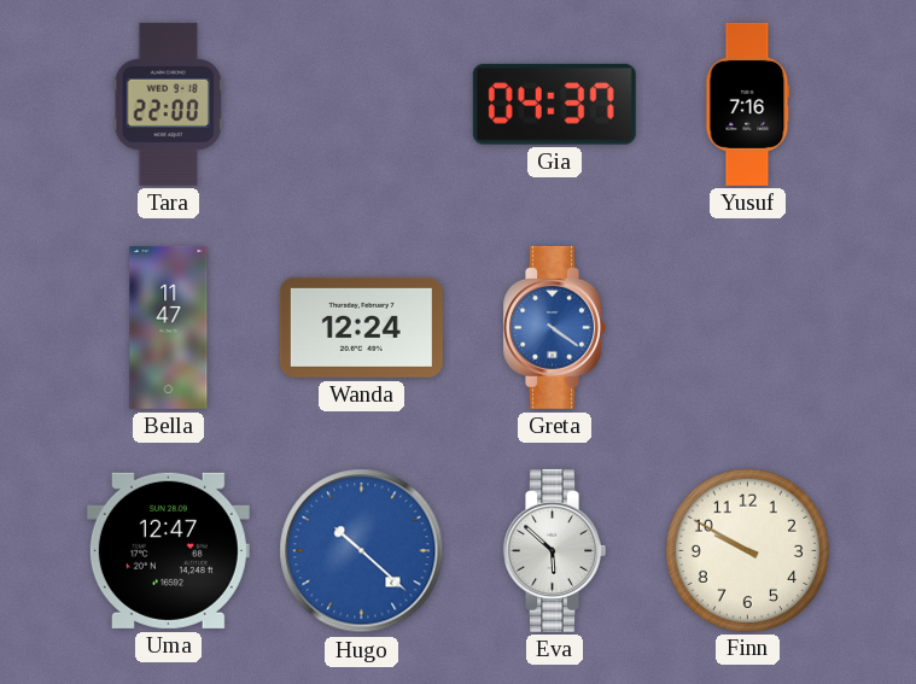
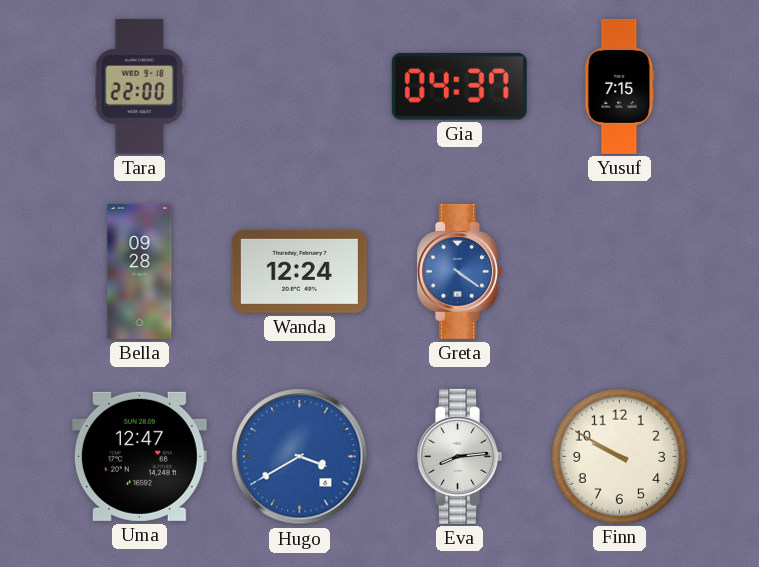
Yusuf: 7:16 -> 7:15 (620, 86)
Bella: 11:47 -> 09:28 (140, 271)
Hugo: 10:22 -> 3:40 (300, 457)
Eva: 5:52 -> 8:14 (459, 456)
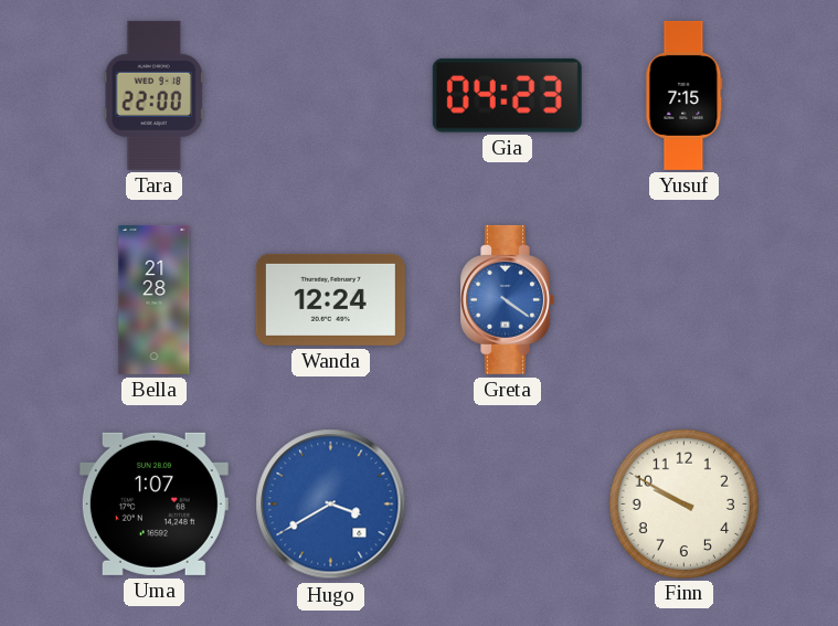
Gia: 04:37 -> 04:23 (507, 95)
Bella: 09:28 -> 21:28 (155, 299)
Uma: 12:47 -> 1:07 (153, 503)
Eva: 8:14 -> none (459, 456)
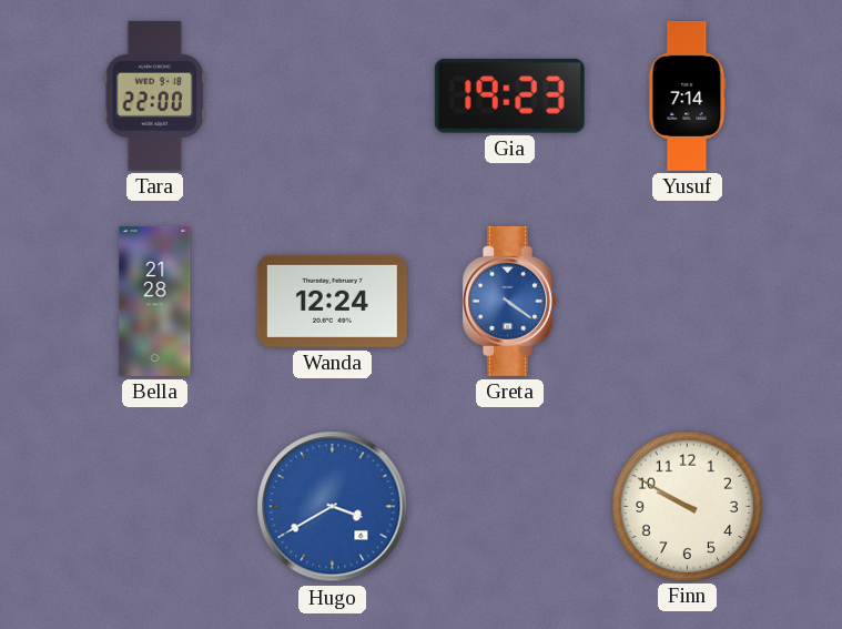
Gia: 04:23 -> 19:23 (509, 95)
Yusuf: 7:15 -> 7:14 (688, 95)
Uma: 1:07 -> none (153, 503)
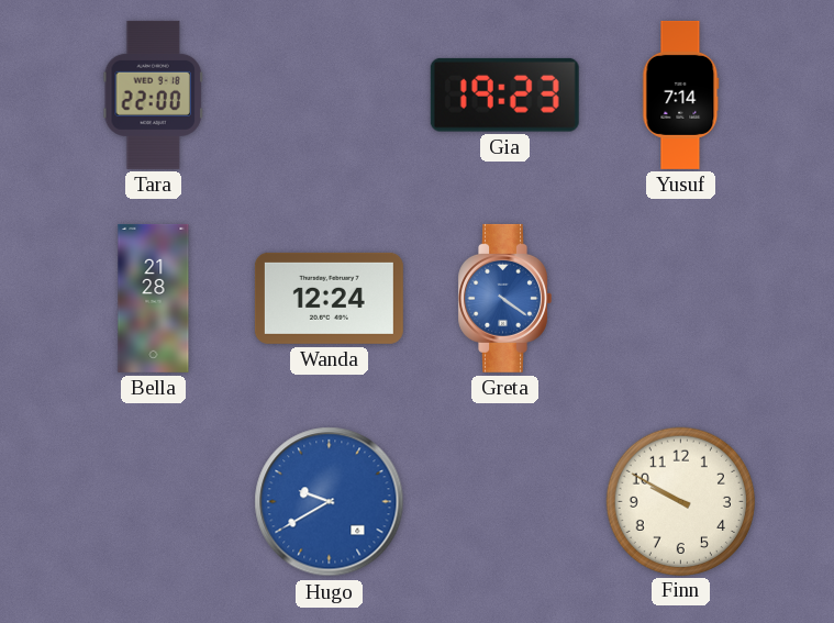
Hugo: 3:40 -> 9:40 (330, 502)
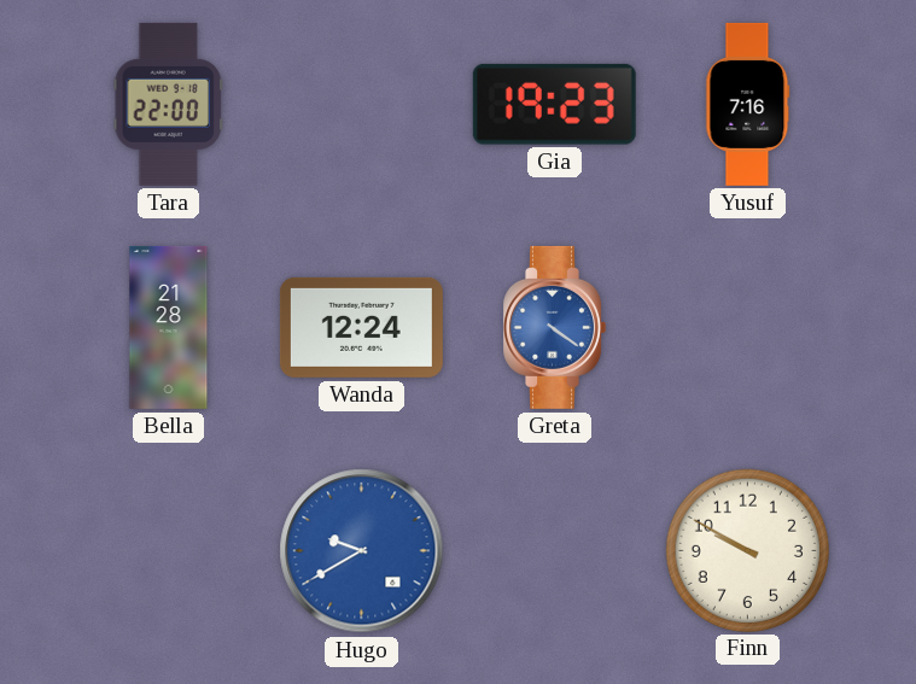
Yusuf: 7:14 -> 7:16 (748, 104)
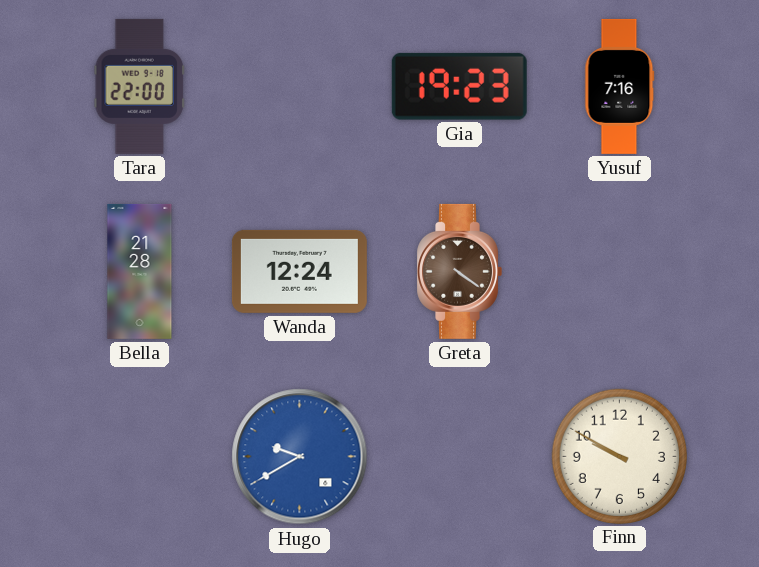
Greta dial: blue -> brown (459, 271)
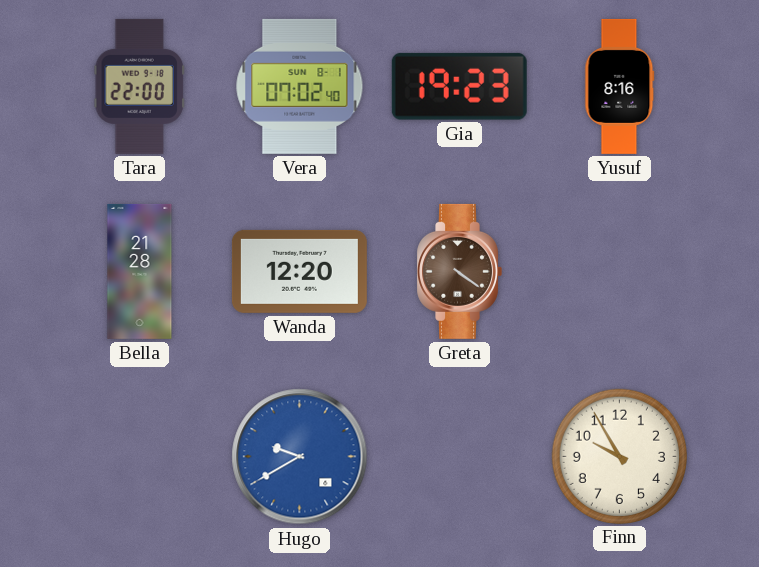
Vera: none -> 07:02 (300, 86)
Yusuf: 7:16 -> 8:16 (620, 86)
Wanda: 12:24 -> 12:20 (299, 271)
Finn: 9:50 -> 9:55 (619, 456)
